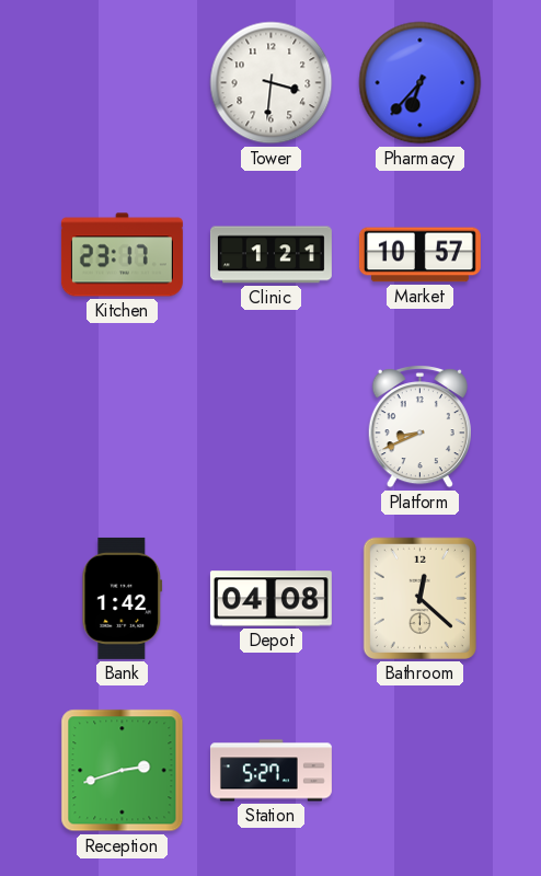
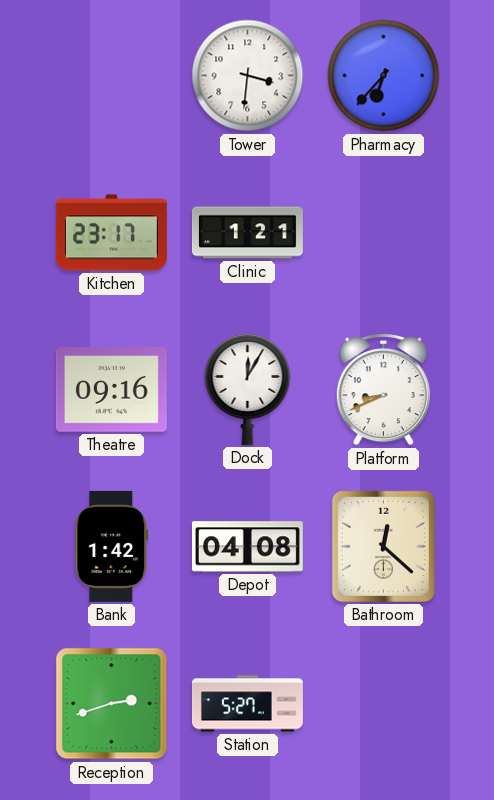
Market: 10:57 -> none (419, 255)
Theatre: none -> 09:16 (111, 390)
Dock: none -> 12:05 (248, 389)
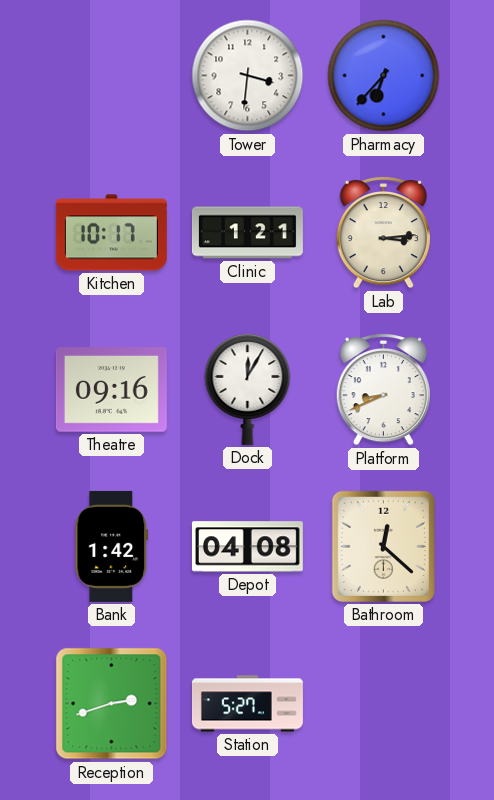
Kitchen: 23:17 -> 10:17 (111, 233)
Lab: none -> 3:14 (383, 233)
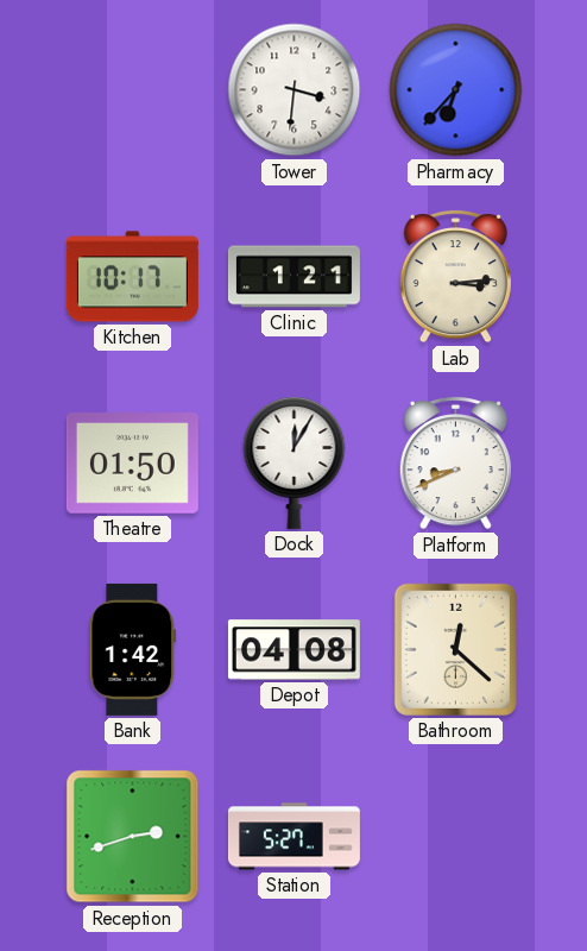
Theatre: 09:16 -> 01:50 (132, 464)
